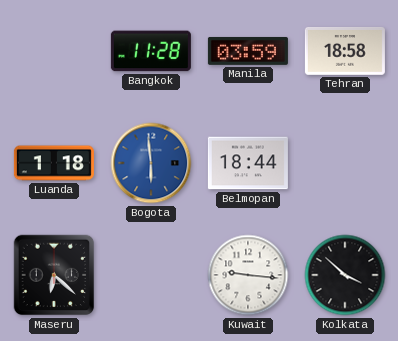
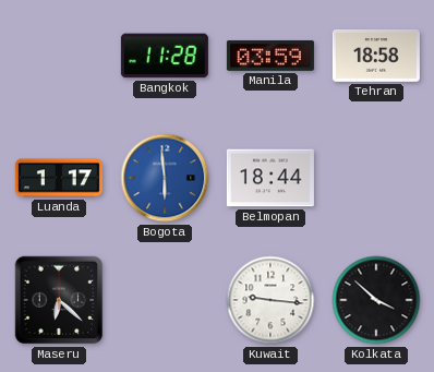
Luanda: 1:18 -> 1:17 (59, 178)
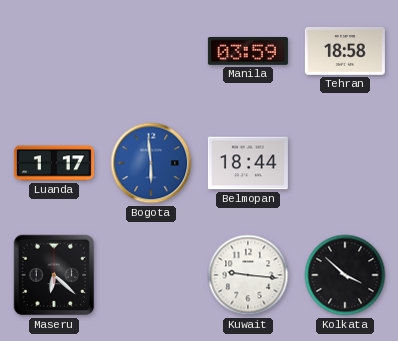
Bangkok: 11:28 -> none (165, 56)
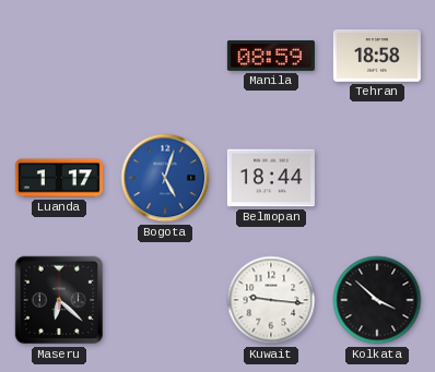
Manila: 03:59 -> 08:59 (271, 56)
Bogota: 5:59 -> 5:03 (165, 178)
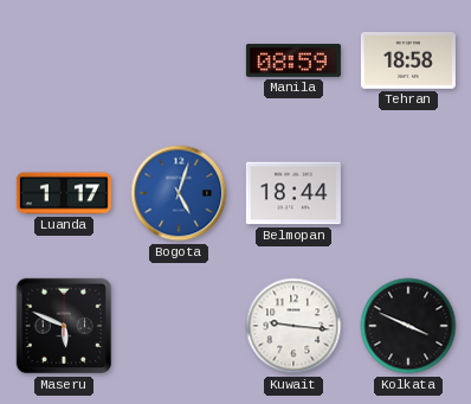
Maseru: 6:22 -> 5:49 (64, 326)
Kolkata: 3:52 -> 3:49 (408, 326)
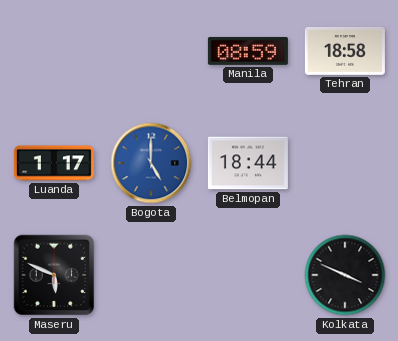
Bogota: 5:03 -> 5:00 (151, 163)
Kuwait: 9:16 -> none (293, 326)
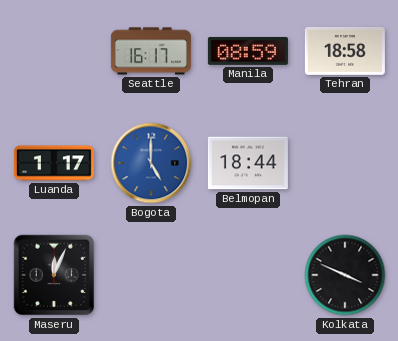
Seattle: none -> 16:17 (151, 51)
Maseru: 5:49 -> 12:04 (54, 275)
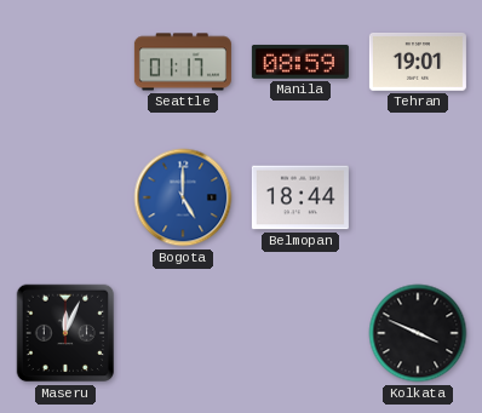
Seattle: 16:17 -> 01:17 (183, 62)
Tehran: 18:58 -> 19:01 (418, 62)
Luanda: 1:17 -> none (54, 163)
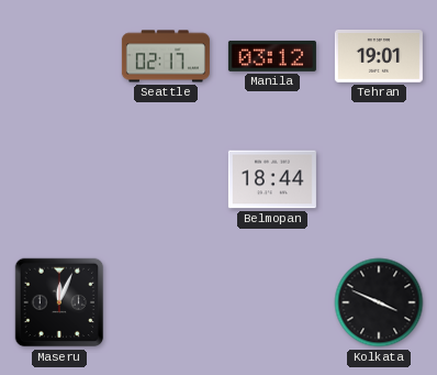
Seattle: 01:17 -> 02:17 (166, 56)
Manila: 08:59 -> 03:12 (272, 56)
Bogota: 5:00 -> none (183, 197)
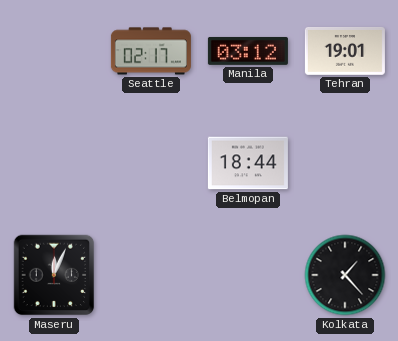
Kolkata: 3:49 -> 1:23 (345, 275)
